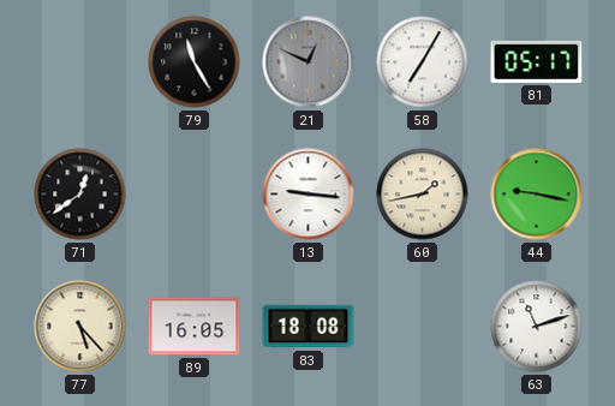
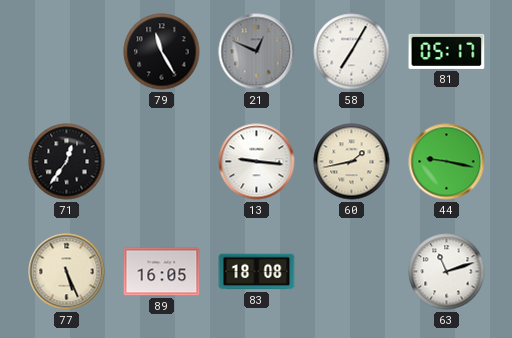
71: 12:39 -> 12:36 (67, 162)
77: 5:23 -> 5:26 (67, 272)
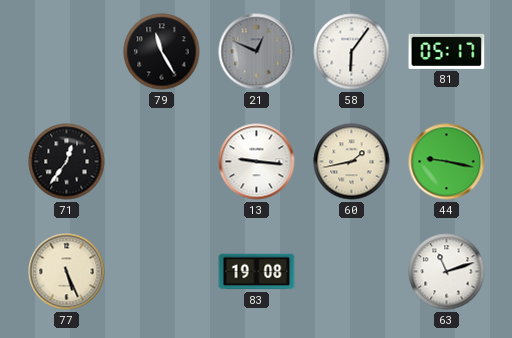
58: 7:05 -> 6:06 (352, 52)
89: 16:05 -> none (162, 272)
83: 18:08 -> 19:08 (257, 272)
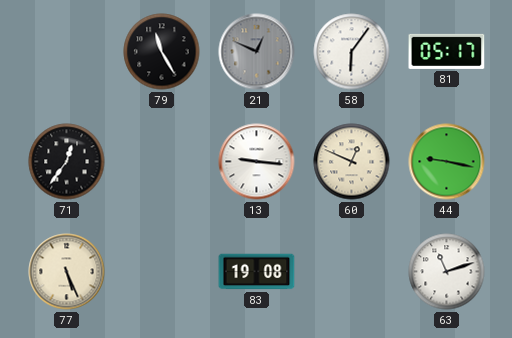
60: 1:43 -> 12:49 (352, 162)
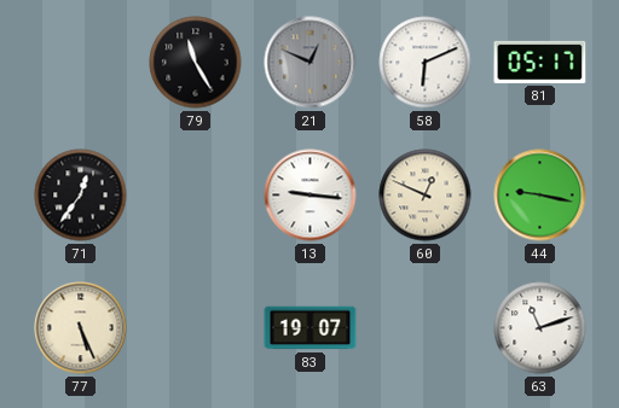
58: 6:06 -> 6:11 (426, 63)
83: 19:08 -> 19:07 (311, 328)
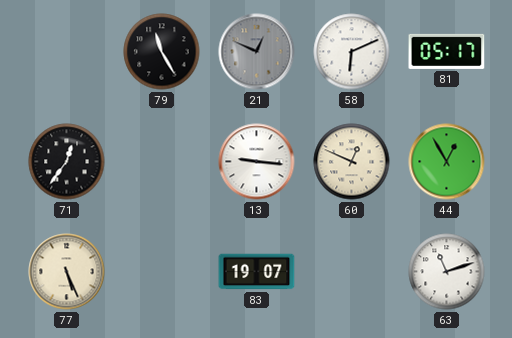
44: 9:17 -> 12:55 (447, 162)
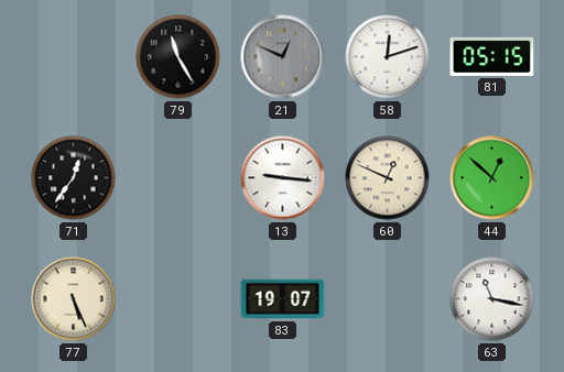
58: 6:11 -> 12:12 (388, 57)
81: 05:17 -> 05:15 (492, 56)
44: 12:55 -> 12:52 (492, 178)
63: 11:12 -> 11:17 (492, 299)
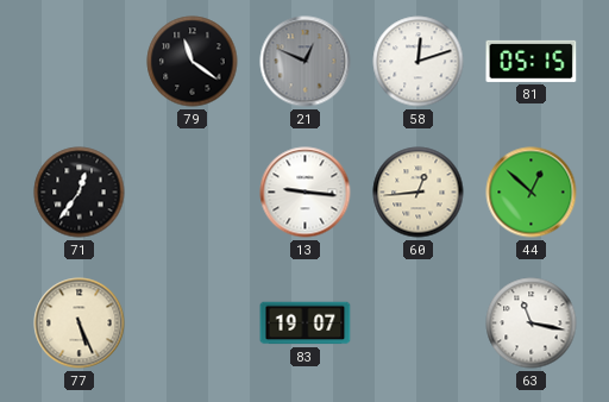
79: 11:25 -> 11:21 (193, 62)
60: 12:49 -> 12:44 (419, 193)
